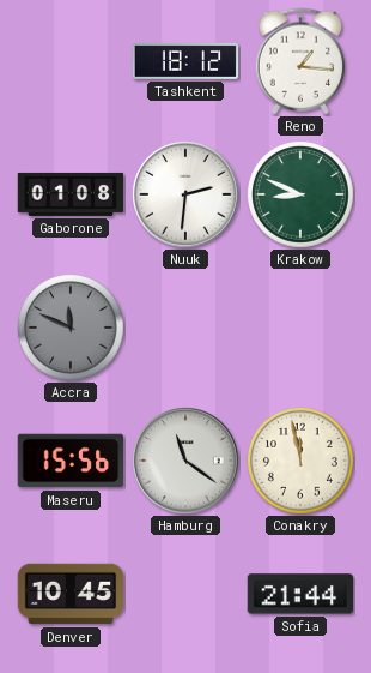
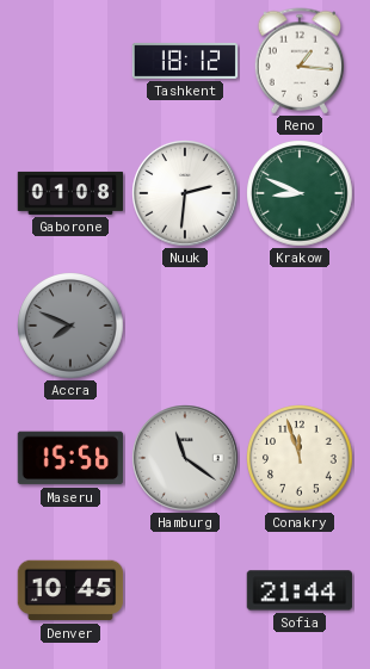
Accra: 11:49 -> 7:49 (70, 326)
Conakry: 11:58 -> 11:57 (300, 458)
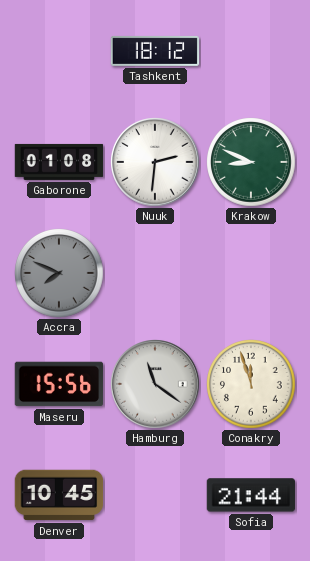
Reno: 1:16 -> none (300, 61)
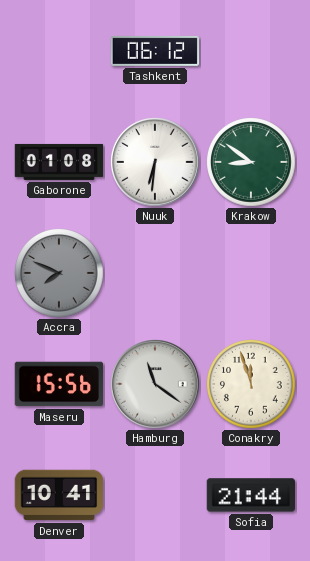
Tashkent: 18:12 -> 06:12 (155, 51)
Nuuk: 2:31 -> 6:31 (155, 162)
Krakow: 8:49 -> 8:51 (251, 162)
Denver: 10:45 -> 10:41 (59, 495)
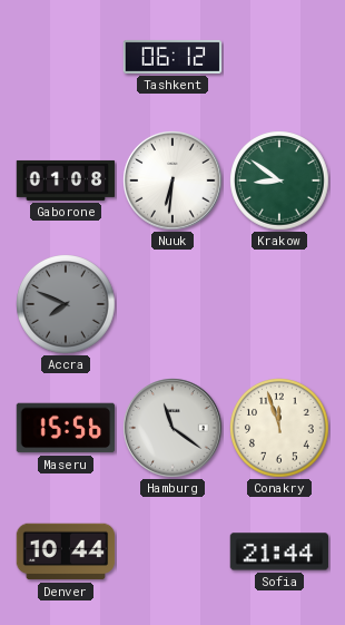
Denver: 10:41 -> 10:44 (66, 551)
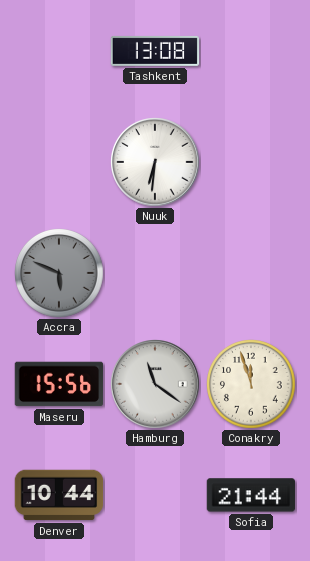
Tashkent: 06:12 -> 13:08 (155, 51)
Gaborone: 01:08 -> none (66, 180)
Krakow: 8:51 -> none (279, 180)
Accra: 7:49 -> 5:49 (59, 273)
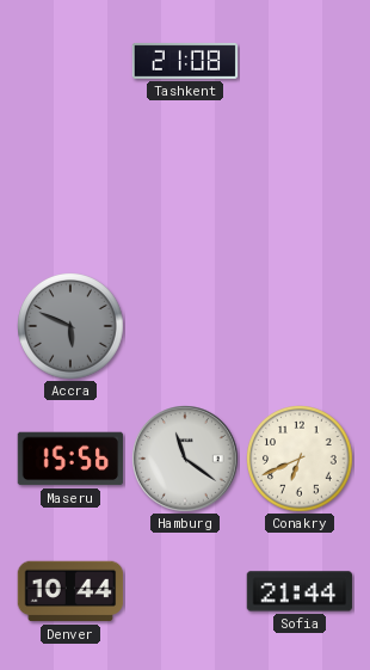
Tashkent: 13:08 -> 21:08 (185, 61)
Nuuk: 6:31 -> none (155, 162)
Conakry: 11:57 -> 6:41 (300, 459)
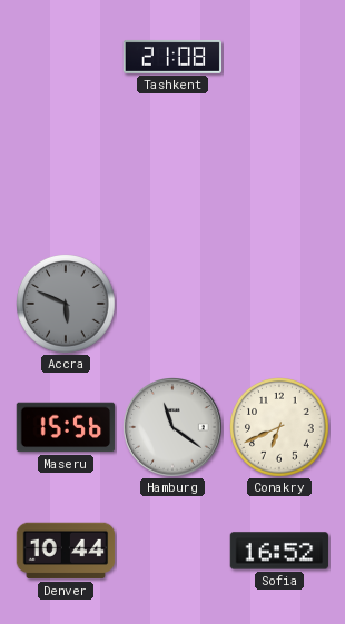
Sofia: 21:44 -> 16:52 (279, 551)
